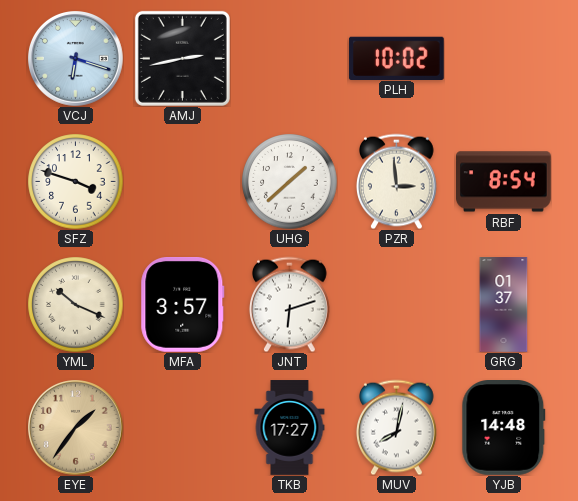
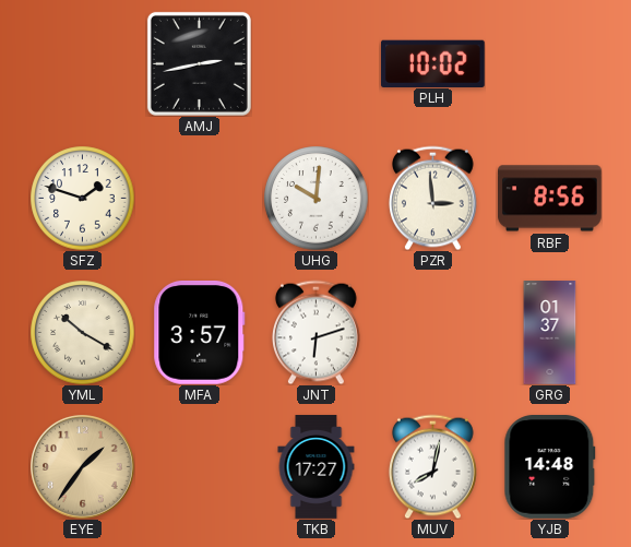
VCJ: 6:18 -> none (76, 59)
SFZ: 3:48 -> 1:48 (82, 198)
UHG: 1:38 -> 10:01 (315, 198)
RBF: 8:54 -> 8:56 (550, 199)
YML: 10:19 -> 10:20 (82, 332)
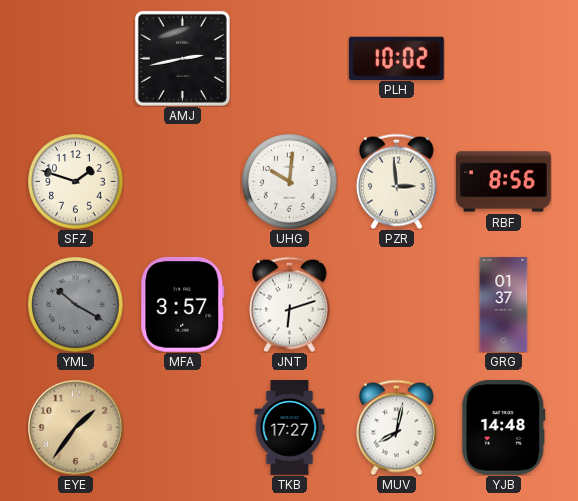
YML dial: cream -> grey (75, 304)
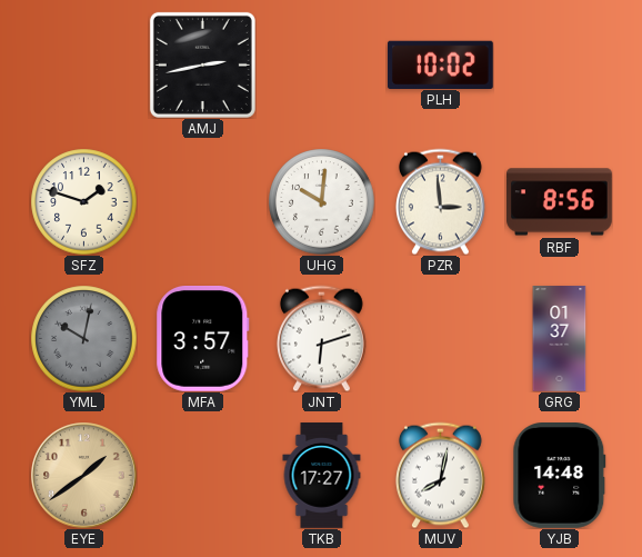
YML: 10:20 -> 10:02 (83, 338)
EYE: 1:36 -> 1:39 (84, 476)
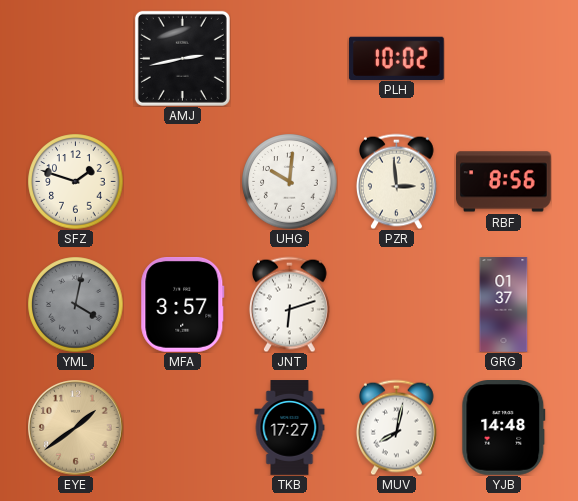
YML: 10:02 -> 4:02 (75, 304)
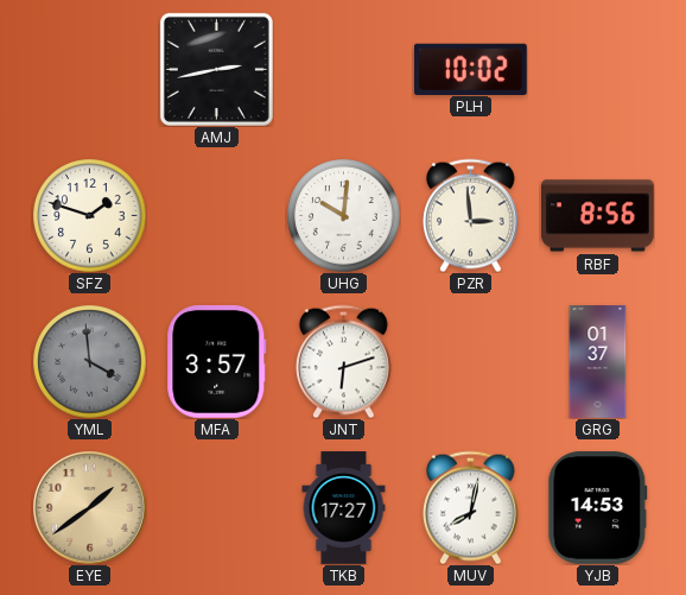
YML: 4:02 -> 3:59 (89, 361)
YJB: 14:48 -> 14:53 (598, 508)
